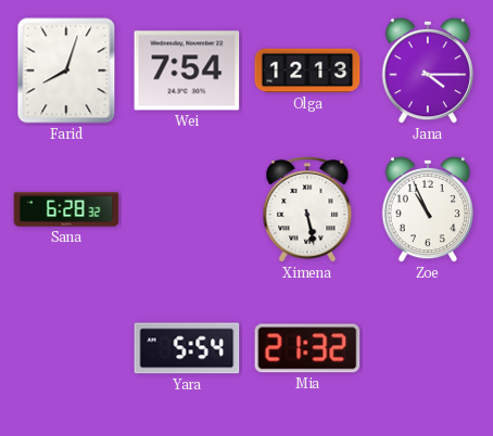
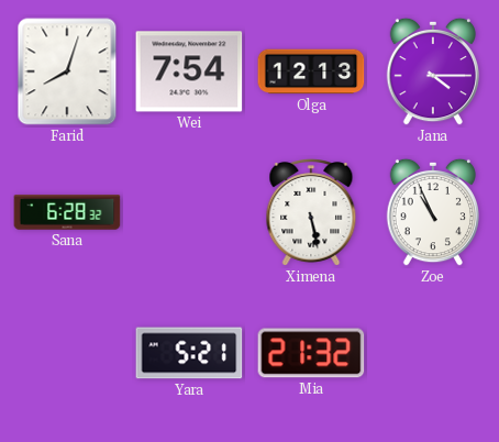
Yara: 5:54 -> 5:21 (189, 353)
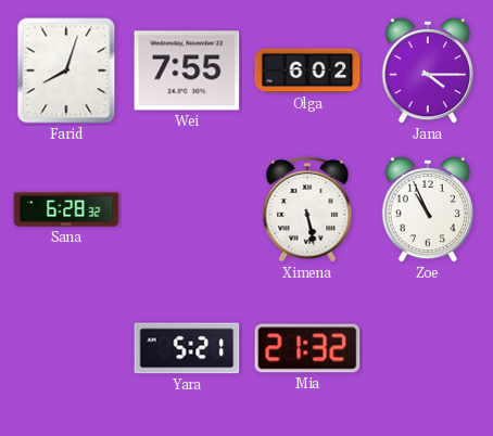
Wei: 7:54 -> 7:55 (187, 70)
Olga: 12:13 -> 6:02 (307, 70)
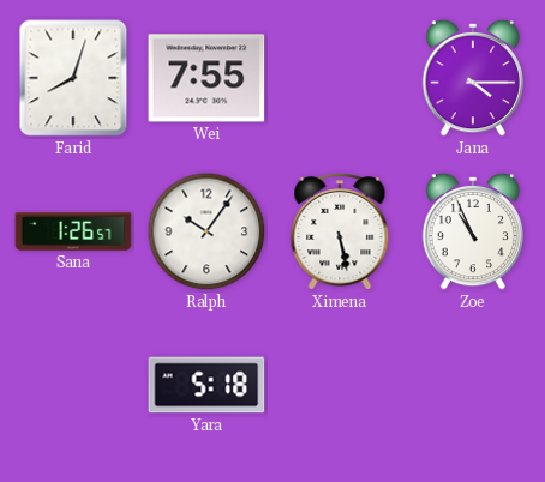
Olga: 6:02 -> none (307, 70)
Sana: 6:28 -> 1:26 (73, 231)
Ralph: none -> 10:06 (206, 231)
Yara: 5:21 -> 5:18 (206, 385)
Mia: 21:32 -> none (307, 348)
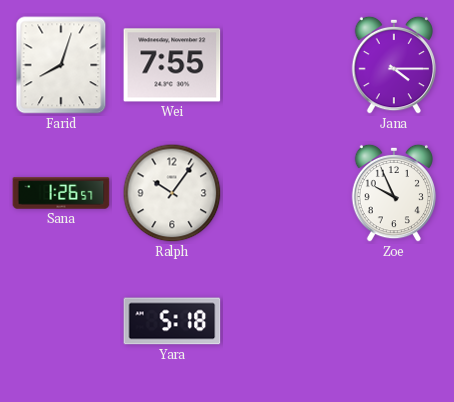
Ximena: 5:28 -> none (340, 233)
Zoe: 10:56 -> 9:56 (393, 193)
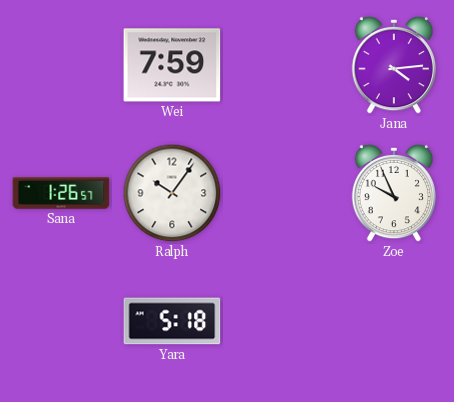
Farid: 8:03 -> none (61, 65)
Wei: 7:55 -> 7:59 (172, 65)
Jana: 4:15 -> 4:14 (393, 65)
